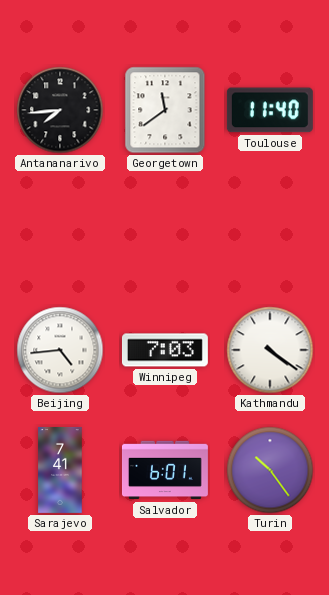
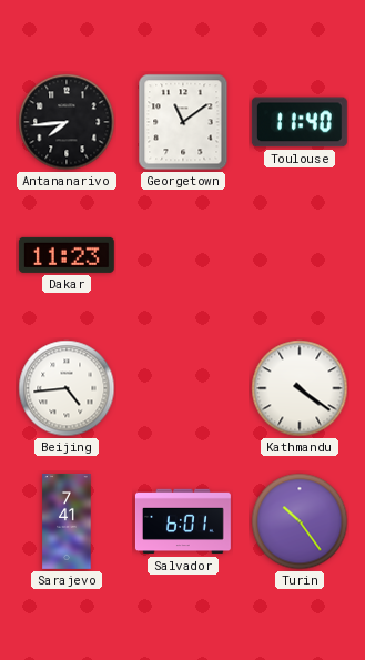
Georgetown: 11:39 -> 11:09 (183, 122)
Dakar: none -> 11:23 (67, 255)
Winnipeg: 7:03 -> none (165, 350)
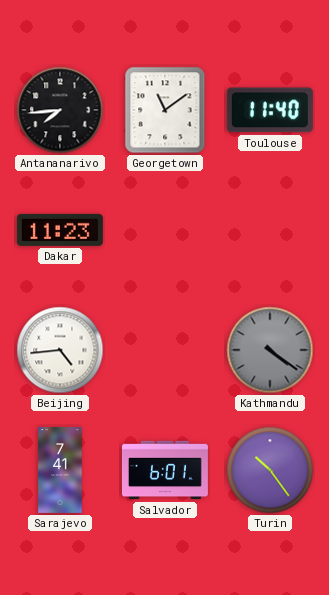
Kathmandu dial: white -> grey (270, 350)
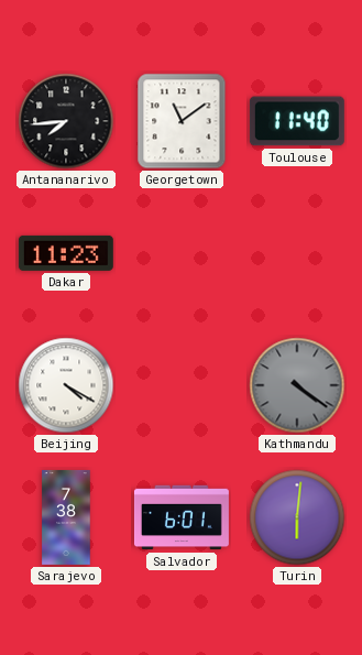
Beijing: 4:44 -> 4:20 (66, 385)
Sarajevo: 7:41 -> 7:38 (66, 517)
Turin: 10:24 -> 6:01 (297, 517)
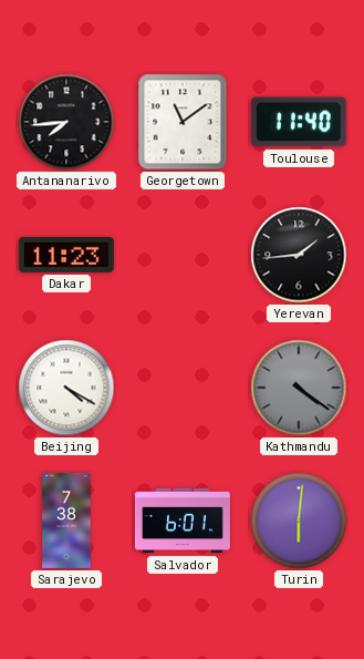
Yerevan: none -> 1:44 (299, 255)
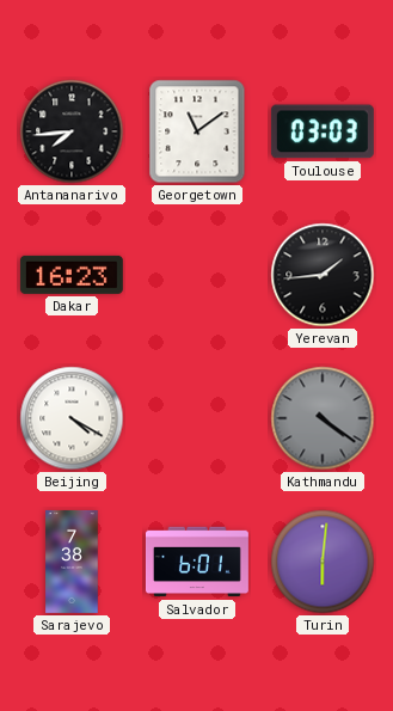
Toulouse: 11:40 -> 03:03 (323, 131)
Dakar: 11:23 -> 16:23 (72, 275)
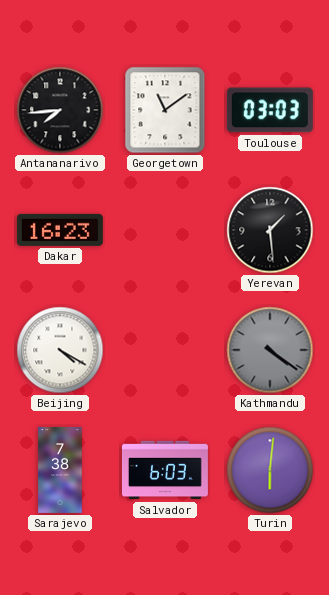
Yerevan: 1:44 -> 1:29 (270, 230)
Salvador: 6:01 -> 6:03 (165, 470)
